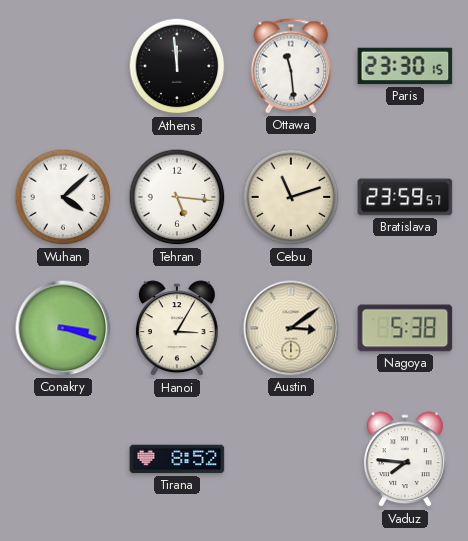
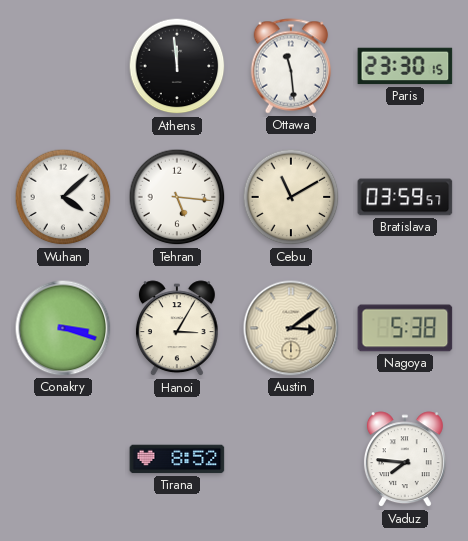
Cebu: 11:12 -> 11:10 (291, 197)
Bratislava: 23:59 -> 03:59 (405, 197)
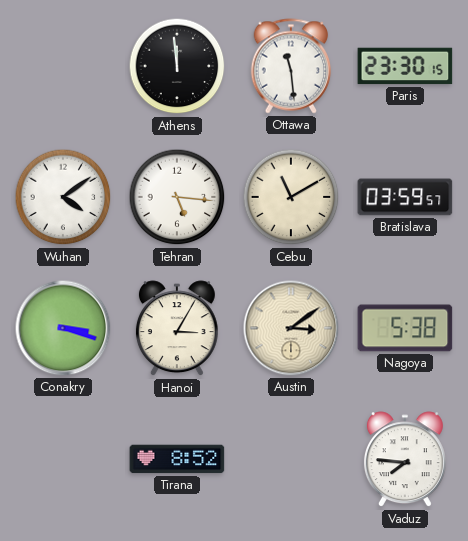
Wuhan: 4:08 -> 4:09 (63, 197)
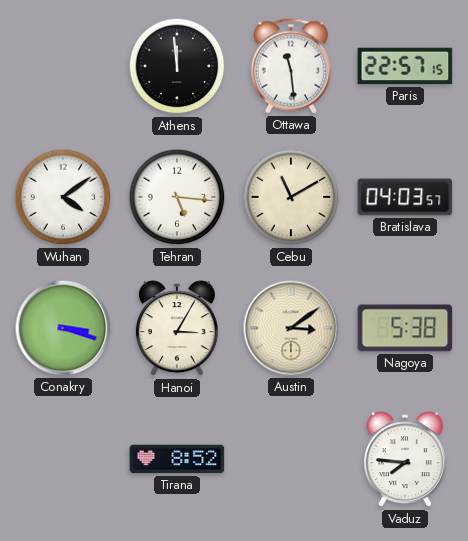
Paris: 23:30 -> 22:57 (405, 66)
Bratislava: 03:59 -> 04:03 (405, 197)
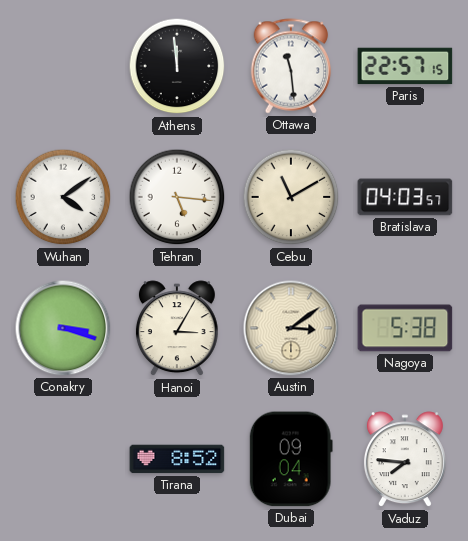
Dubai: none -> 09:04 (291, 459)
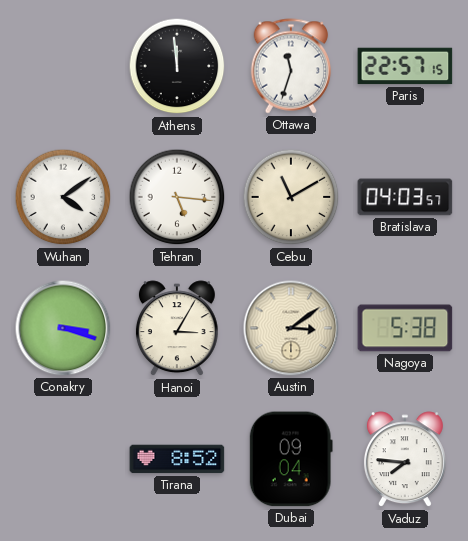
Ottawa: 11:29 -> 11:33 (291, 66)
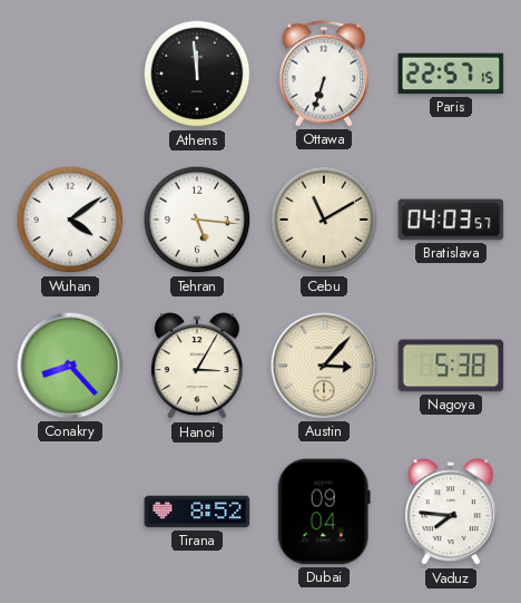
Ottawa: 11:33 -> 6:33 (324, 74)
Conakry: 3:18 -> 8:23 (70, 366)
Austin: 3:09 -> 3:07 (324, 366)
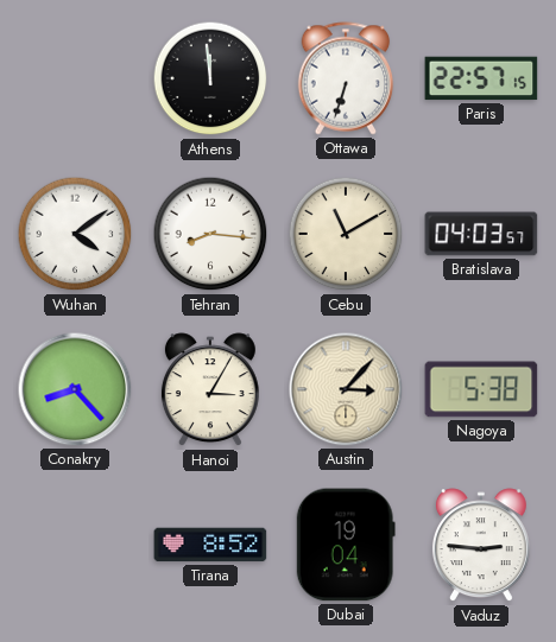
Tehran: 5:16 -> 8:16 (210, 234)
Dubai: 09:04 -> 19:04 (346, 545)
Vaduz: 7:46 -> 2:46 (481, 546)
